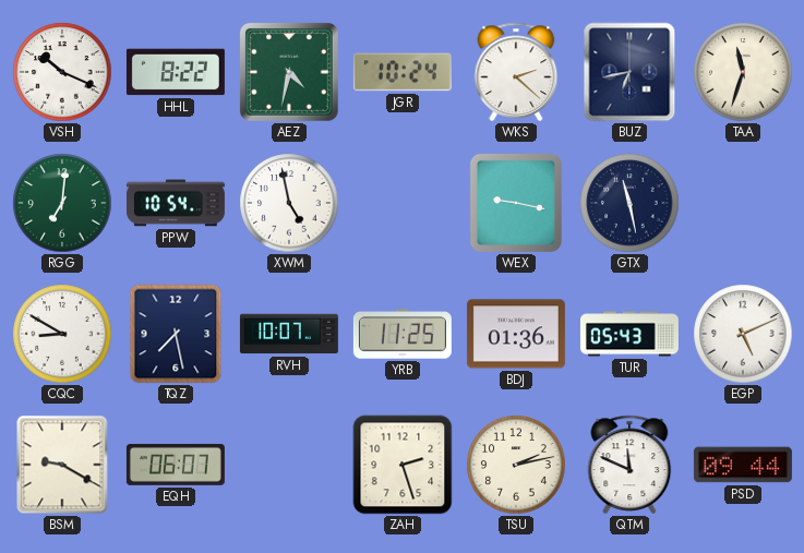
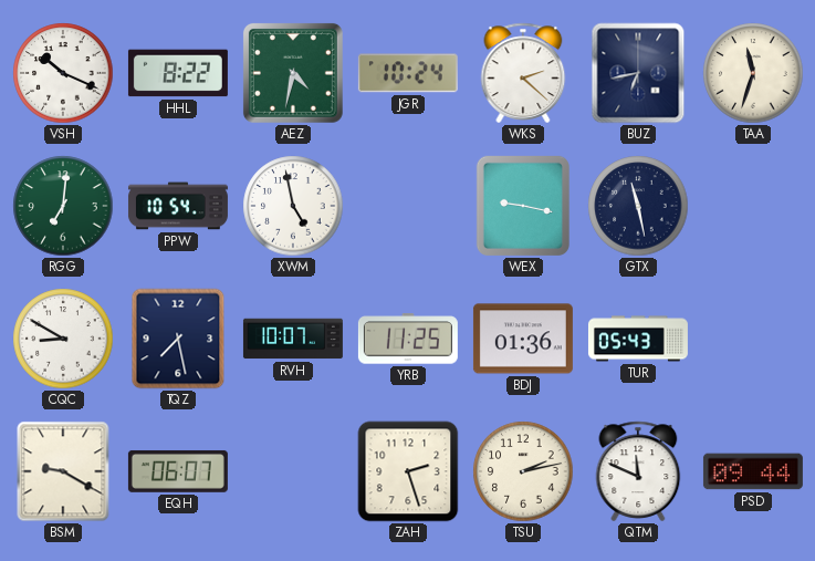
EGP: 5:11 -> none (743, 334)
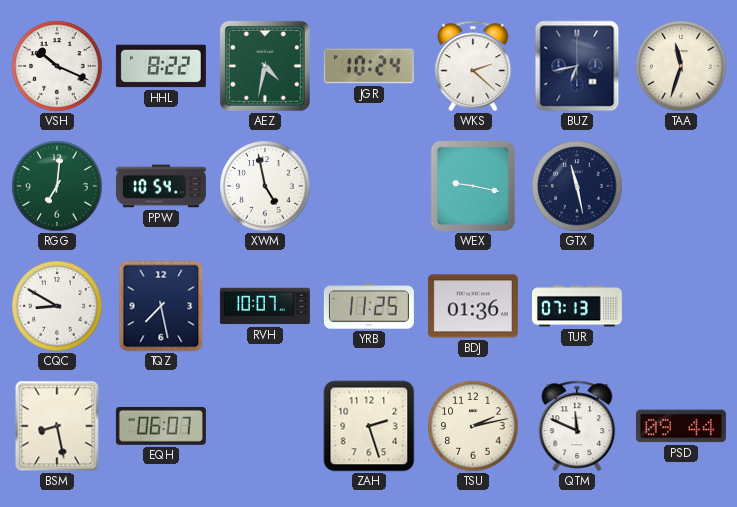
TUR: 05:43 -> 07:13 (577, 306)
BSM: 9:20 -> 8:28 (57, 426)
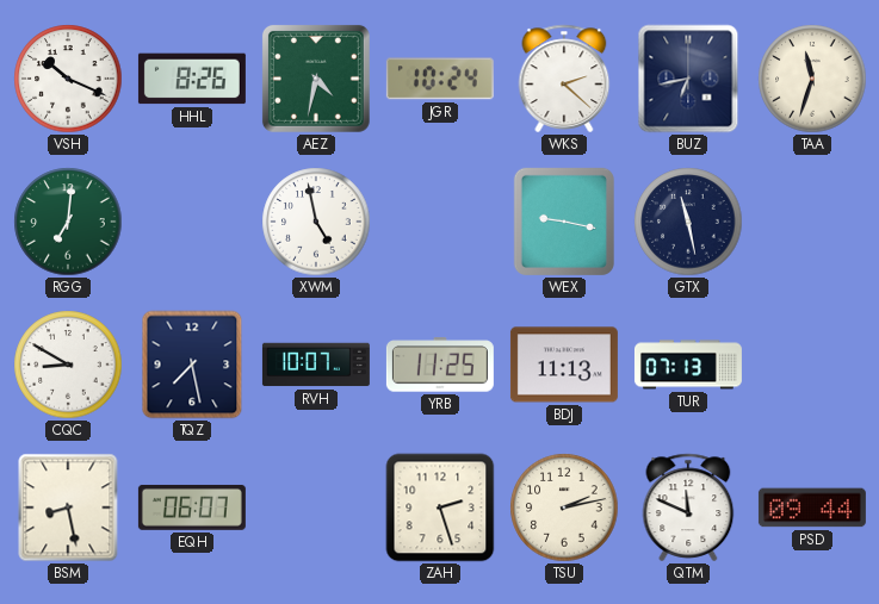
HHL: 8:22 -> 8:26 (192, 79)
PPW: 10:54 -> none (161, 186)
BDJ: 01:36 -> 11:13 (564, 365)
